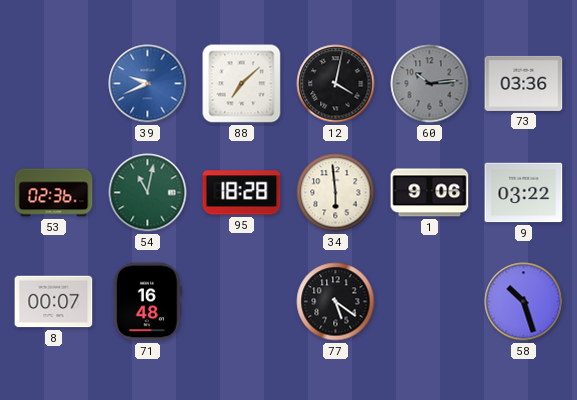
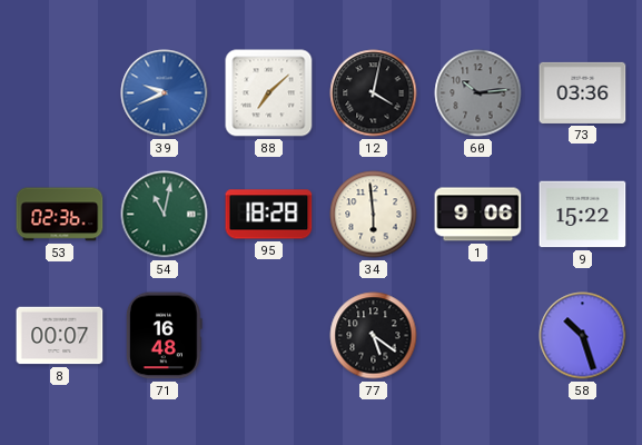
9: 03:22 -> 15:22 (583, 215)
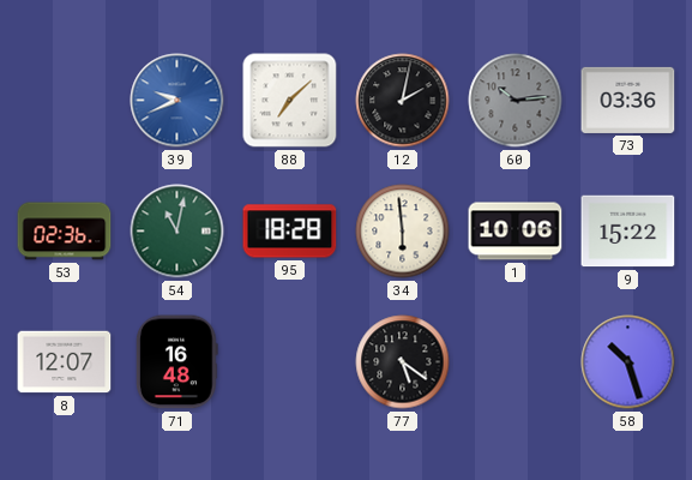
12: 4:02 -> 2:02 (403, 101)
1: 9:06 -> 10:06 (516, 232)
8: 00:07 -> 12:07 (65, 362)
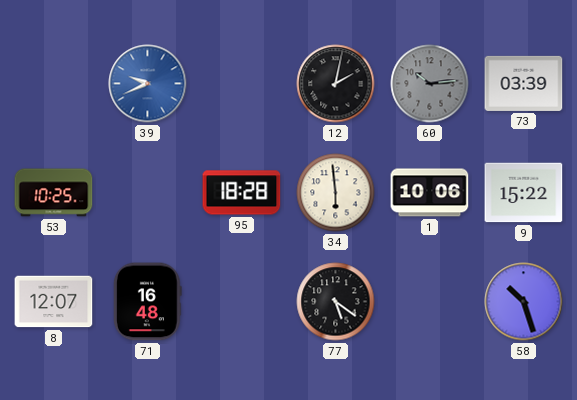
88: 7:08 -> none (290, 101)
73: 03:36 -> 03:39 (524, 83)
53: 02:36 -> 10:25 (54, 193)
54: 11:02 -> none (177, 232)
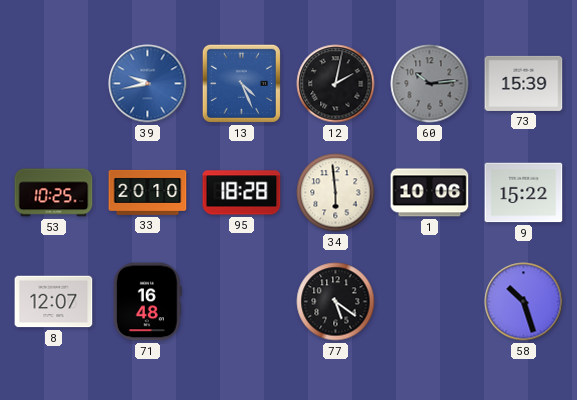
39: 9:41 -> 9:43 (148, 84)
13: none -> 4:26 (241, 83)
73: 03:39 -> 15:39 (524, 83)
33: none -> 20:10 (148, 192)
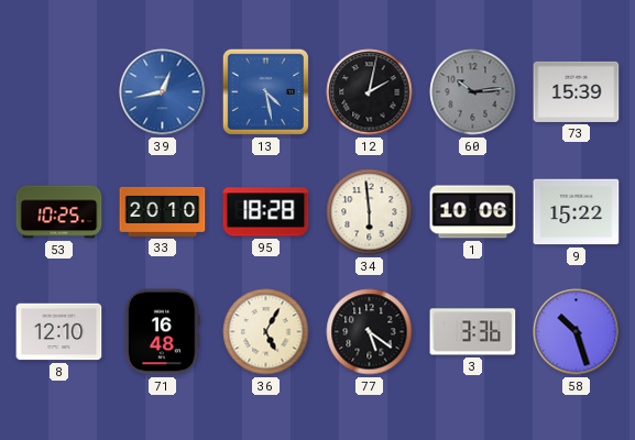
39: 9:43 -> 12:43 (163, 92)
13: 4:26 -> 4:28 (265, 91)
8: 12:07 -> 12:10 (59, 332)
36: none -> 5:05 (266, 332)
3: none -> 3:36 (473, 332)
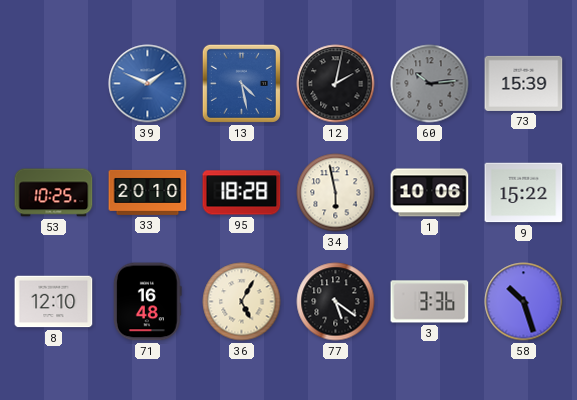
39: 12:43 -> 1:49 (148, 84)
34: 5:59 -> 5:58 (336, 193)
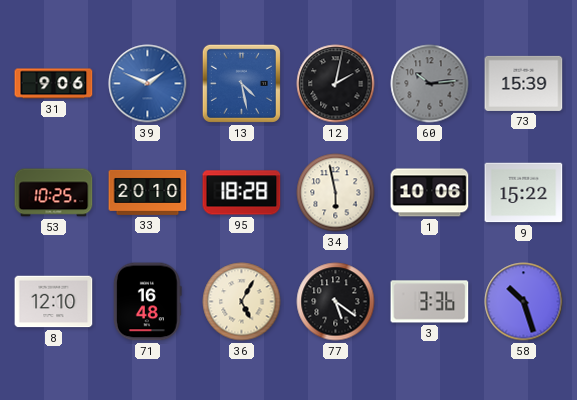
31: none -> 9:06 (54, 84)
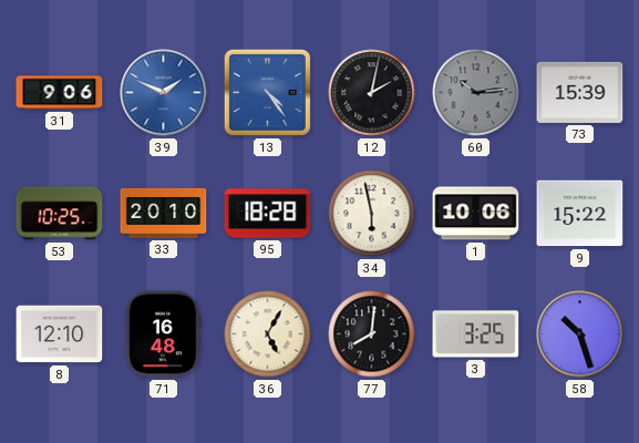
13: 4:28 -> 4:24 (267, 92)
77: 5:21 -> 8:01 (372, 334)
3: 3:36 -> 3:25 (476, 334)
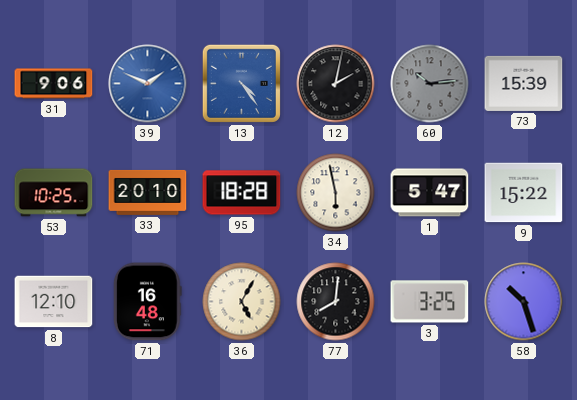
1: 10:06 -> 5:47 (430, 193)
